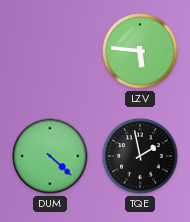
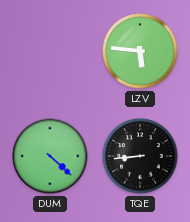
TQE: 1:58 -> 8:44 (140, 156)
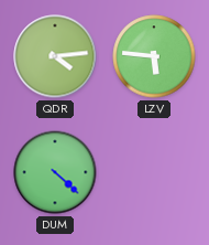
QDR: none -> 4:14 (55, 56)
TQE: 8:44 -> none (140, 156)
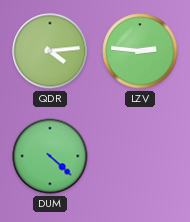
LZV: 5:46 -> 2:46 (140, 51)
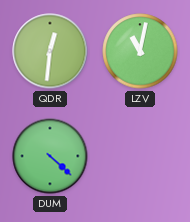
QDR: 4:14 -> 12:31 (50, 51)
LZV: 2:46 -> 11:02 (140, 51)
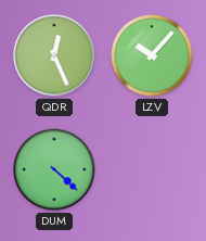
QDR: 12:31 -> 12:26 (54, 55)
LZV: 11:02 -> 10:07 (152, 55)
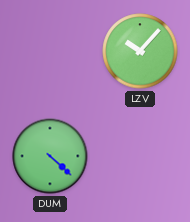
QDR: 12:26 -> none (54, 55)
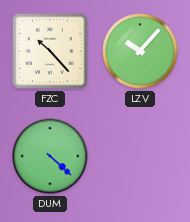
FZC: none -> 10:23 (50, 51)
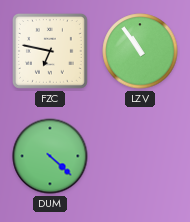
FZC: 10:23 -> 6:47 (50, 51)
LZV: 10:07 -> 10:54 (140, 51)
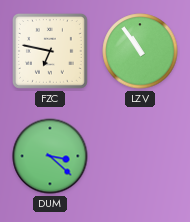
DUM: 4:22 -> 3:22 (50, 156)
